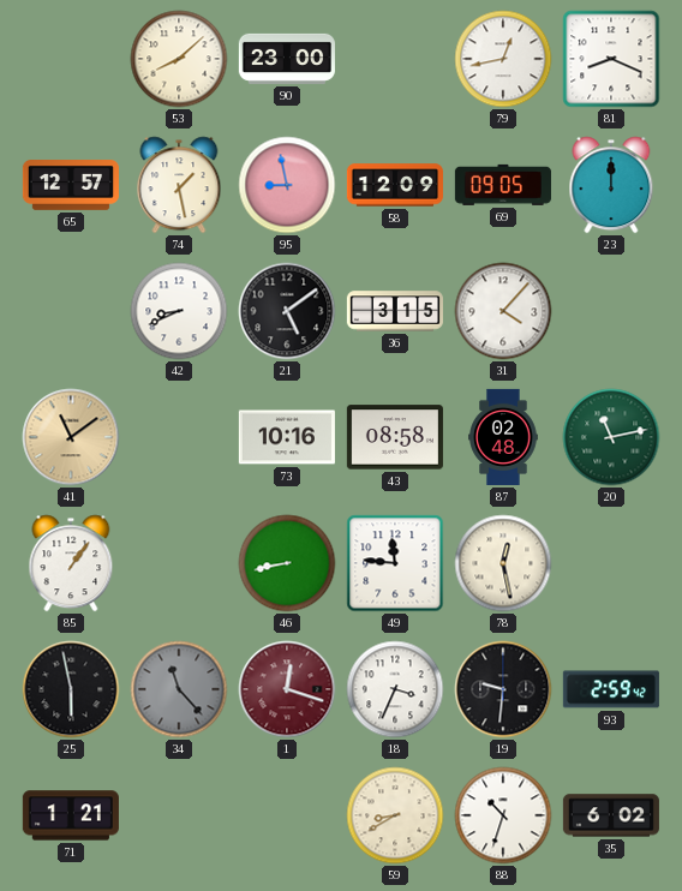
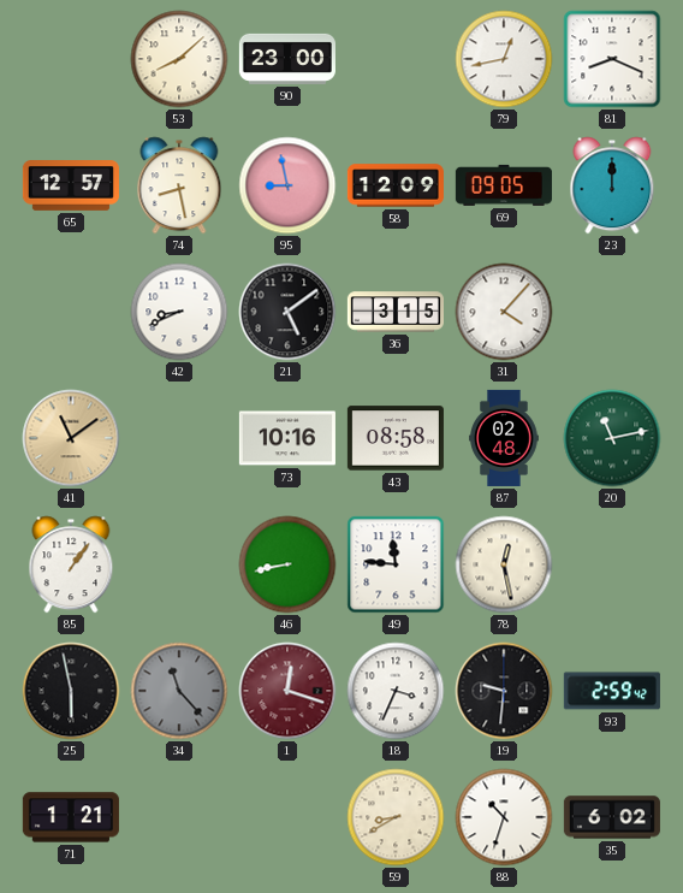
74: 1:28 -> 8:28 (179, 185)
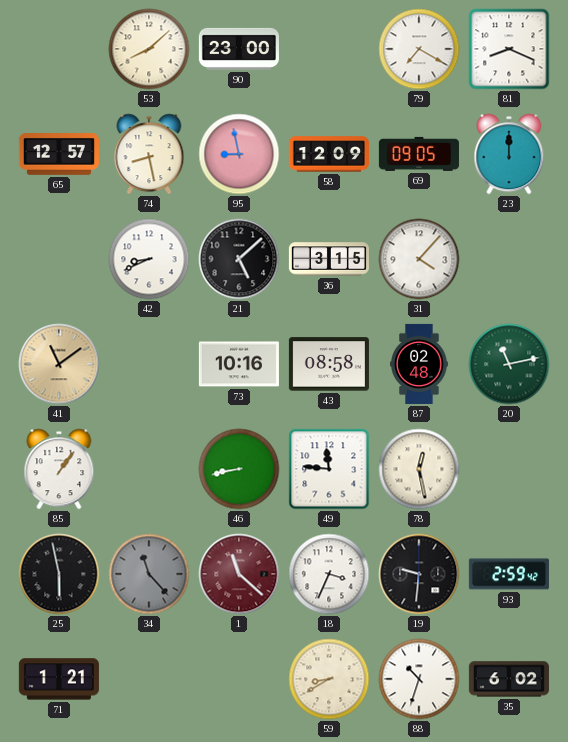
79: 12:43 -> 7:20 (419, 49)
21: 5:09 -> 5:08 (239, 259)
1: 12:18 -> 11:22 (239, 574)
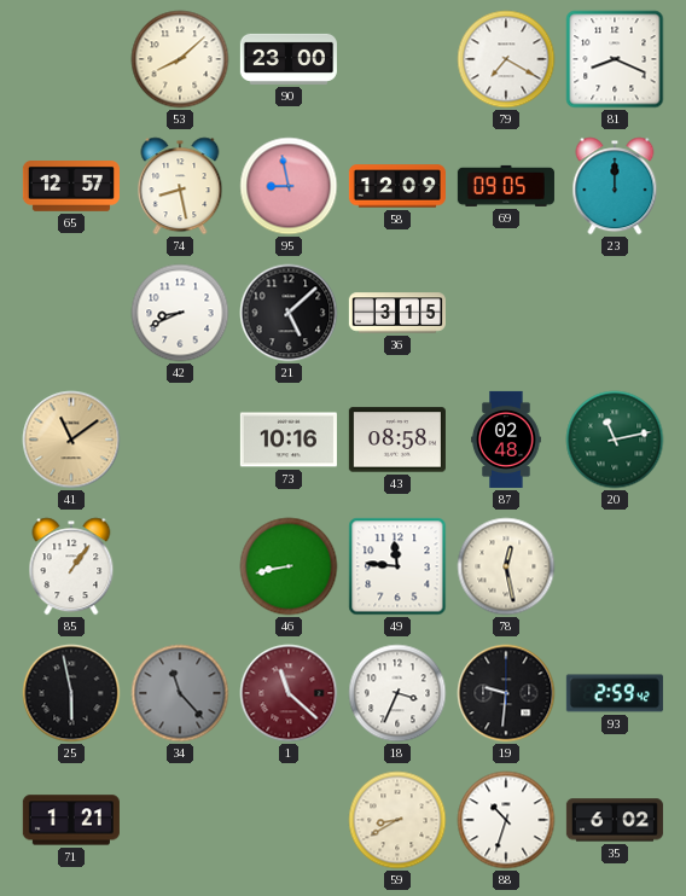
31: 4:07 -> none (419, 259)
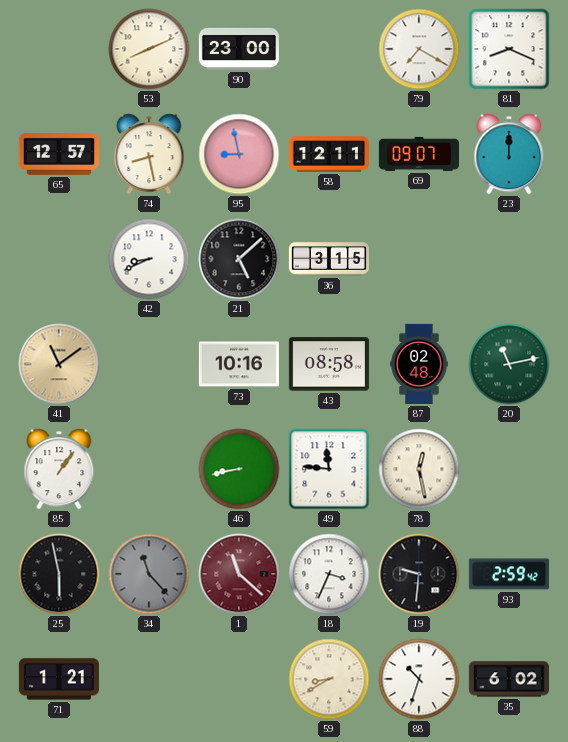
53: 8:08 -> 8:11 (149, 49)
58: 12:09 -> 12:11 (329, 154)
69: 09:05 -> 09:07 (419, 154)
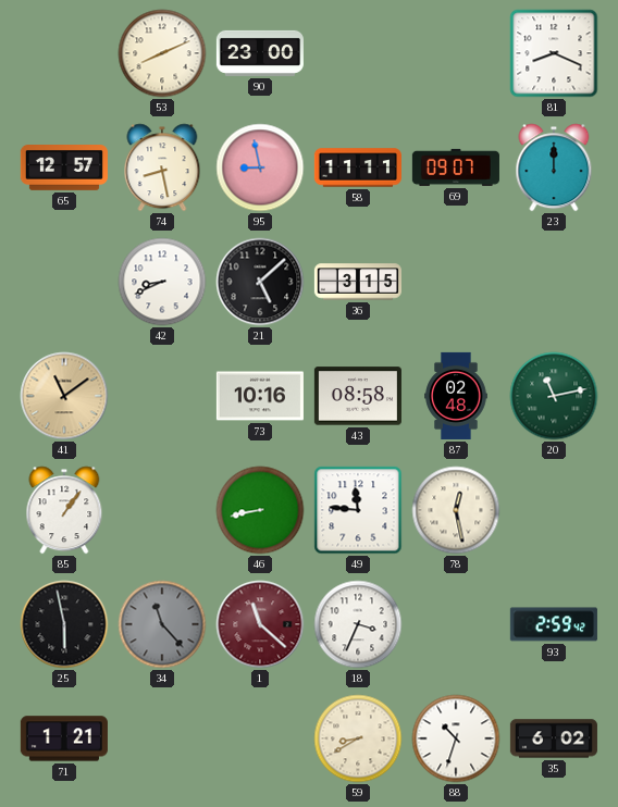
79: 7:20 -> none (419, 49)
58: 12:11 -> 11:11 (358, 167)
19: 9:31 -> none (419, 574)
